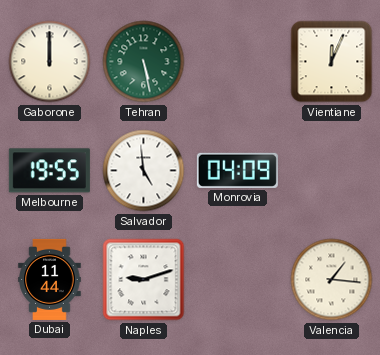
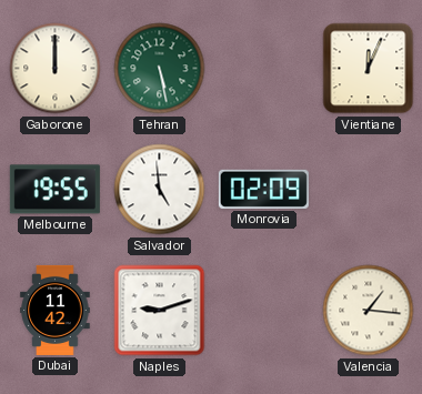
Monrovia: 04:09 -> 02:09 (263, 189)
Dubai: 11:44 -> 11:42 (56, 310)
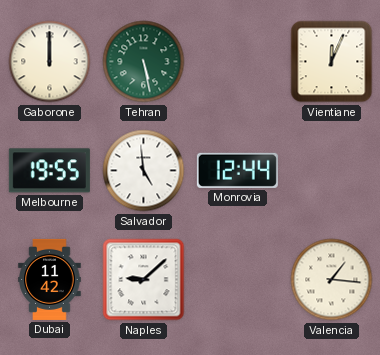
Monrovia: 02:09 -> 12:44 (237, 170)
Naples: 9:12 -> 9:08 (144, 280)
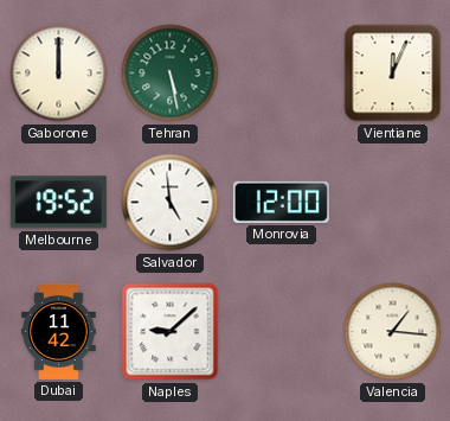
Melbourne: 19:55 -> 19:52 (58, 203)
Monrovia: 12:44 -> 12:00 (281, 202)
